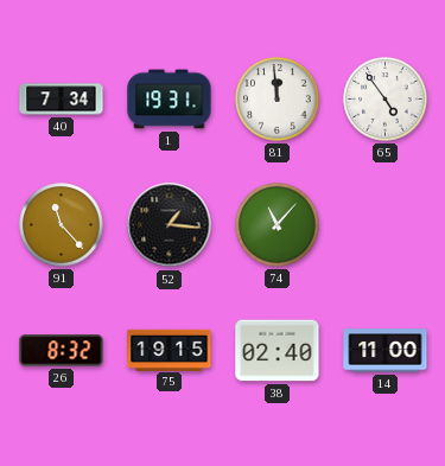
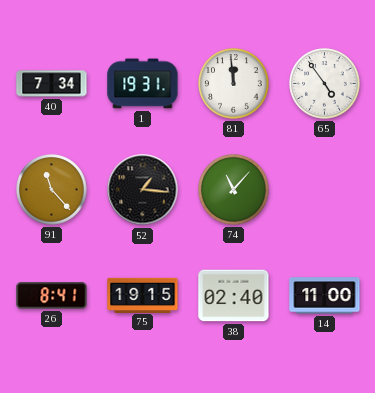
26: 8:32 -> 8:41 (52, 296)
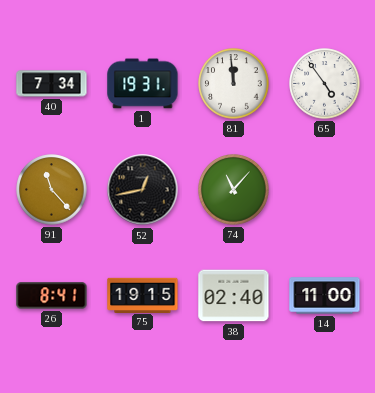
52: 1:16 -> 12:43 (143, 190)
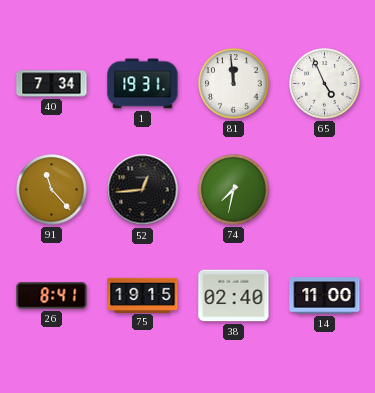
65: 4:54 -> 4:56 (325, 84)
52: 12:43 -> 12:44 (143, 190)
74: 11:07 -> 7:32 (234, 190)
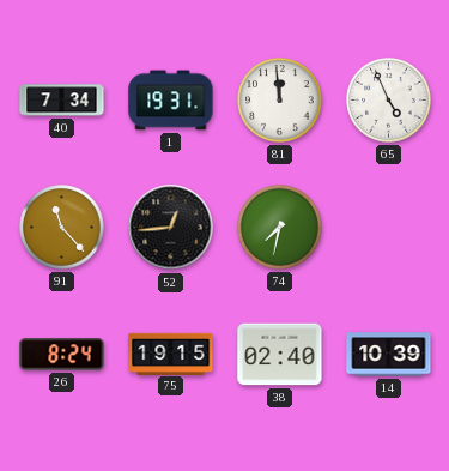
26: 8:41 -> 8:24 (62, 355)
14: 11:00 -> 10:39 (389, 355)
